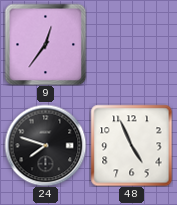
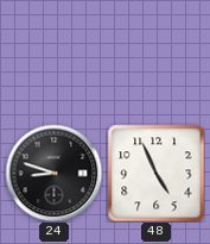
9: 12:36 -> none (45, 44)
24: 7:48 -> 8:48 (53, 173)
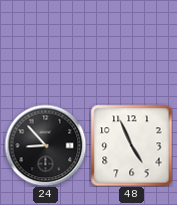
24: 8:48 -> 8:53 (45, 145)
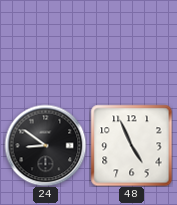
24: 8:53 -> 8:51 (45, 145)
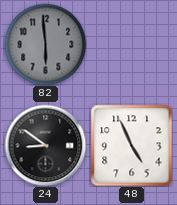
82: none -> 5:59 (45, 44)
